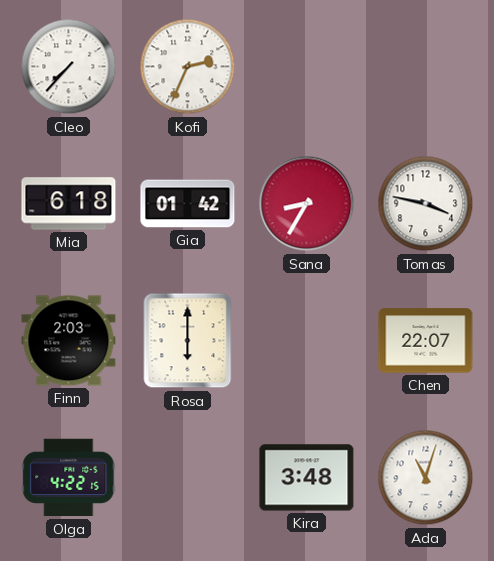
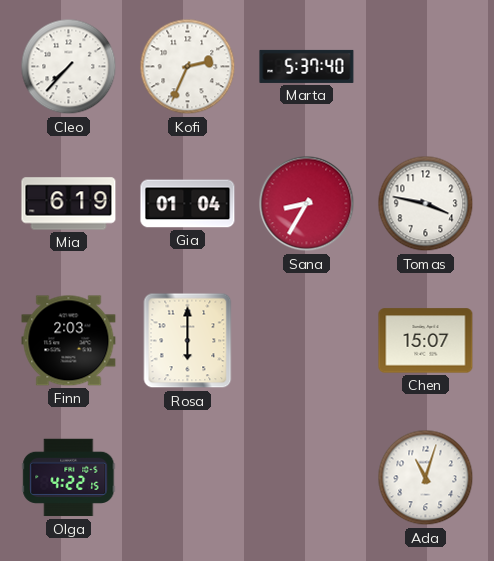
Marta: none -> 5:37 (307, 66)
Mia: 6:18 -> 6:19 (69, 204)
Gia: 01:42 -> 01:04 (188, 204)
Chen: 22:07 -> 15:07 (426, 341)
Kira: 3:48 -> none (307, 478)
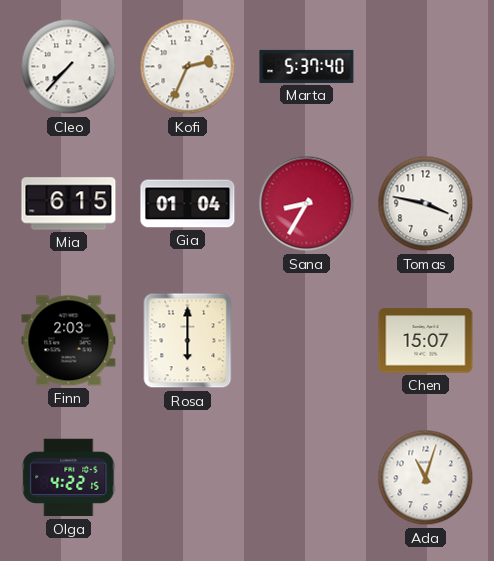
Mia: 6:19 -> 6:15 (69, 204)
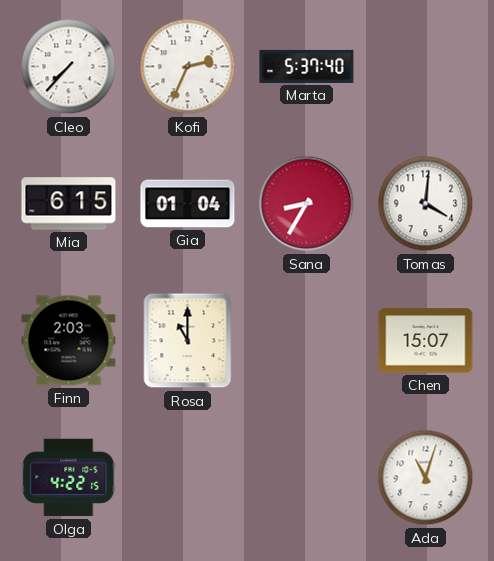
Tomas: 3:47 -> 4:01 (426, 204)
Rosa: 6:00 -> 11:00 (188, 341)
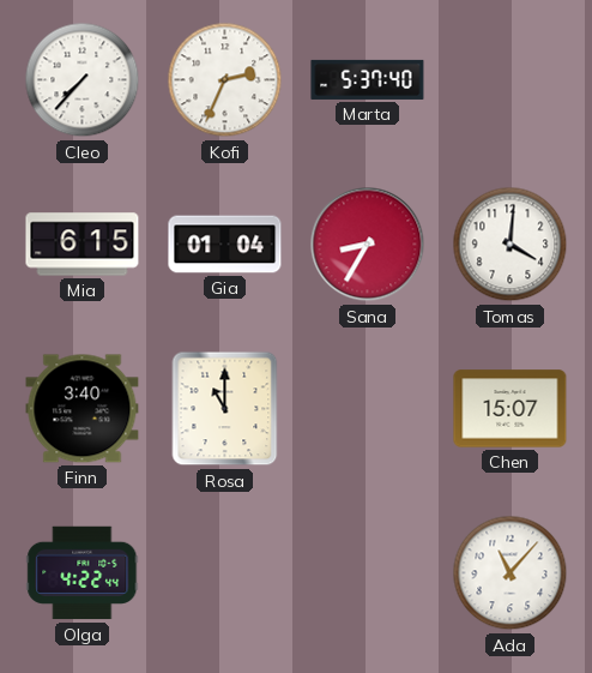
Finn: 2:03 -> 3:40 (83, 409)
Olga: 4:22:15 -> 4:22:44 (83, 573)
Ada: 11:03 -> 11:07 (511, 573)
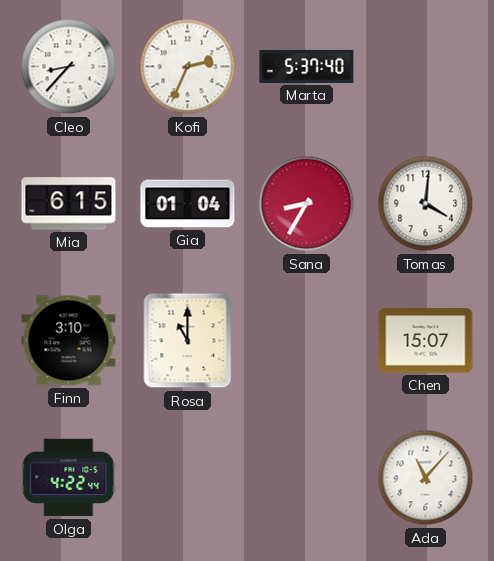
Cleo: 7:37 -> 8:37 (69, 67)
Finn: 3:40 -> 3:10 (69, 341)
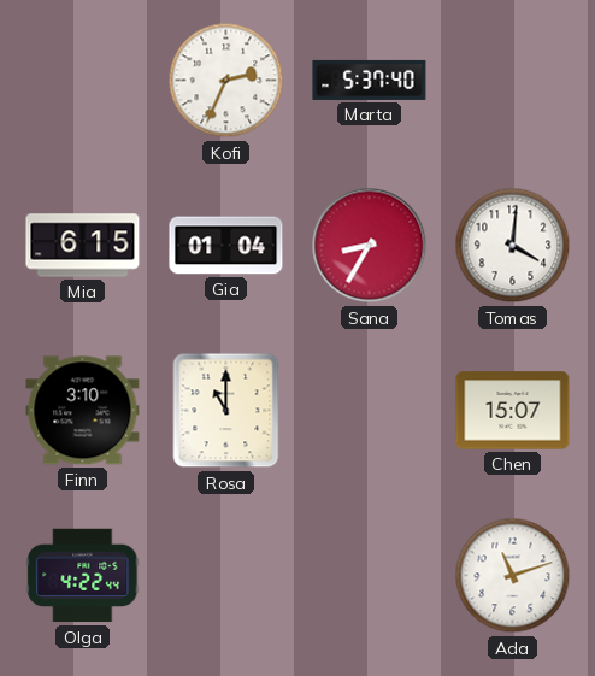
Cleo: 8:37 -> none (69, 67)
Ada: 11:07 -> 11:12 (513, 576)
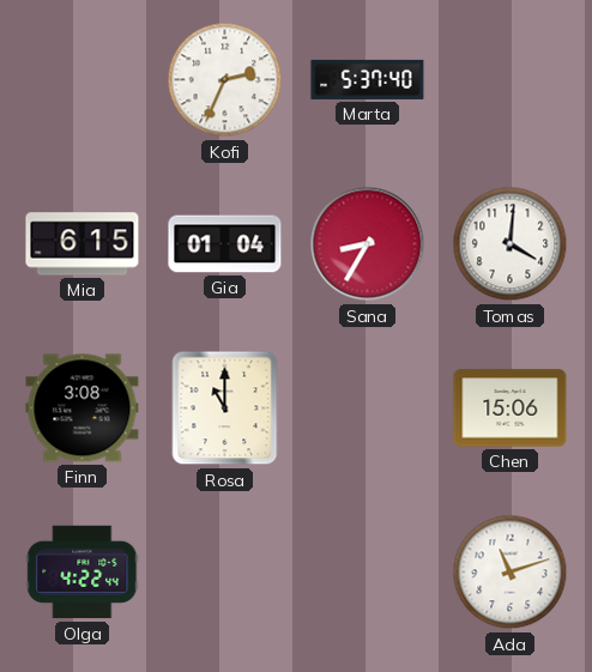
Finn: 3:10 -> 3:08 (83, 408)
Chen: 15:07 -> 15:06 (511, 408)
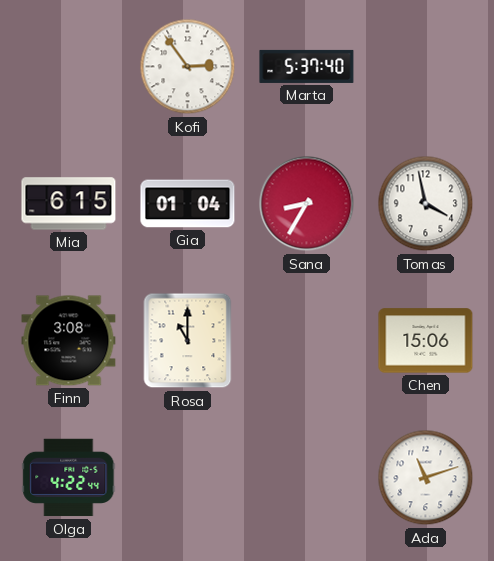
Kofi: 2:34 -> 2:54 (188, 67)
Tomas: 4:01 -> 3:58 (426, 204)
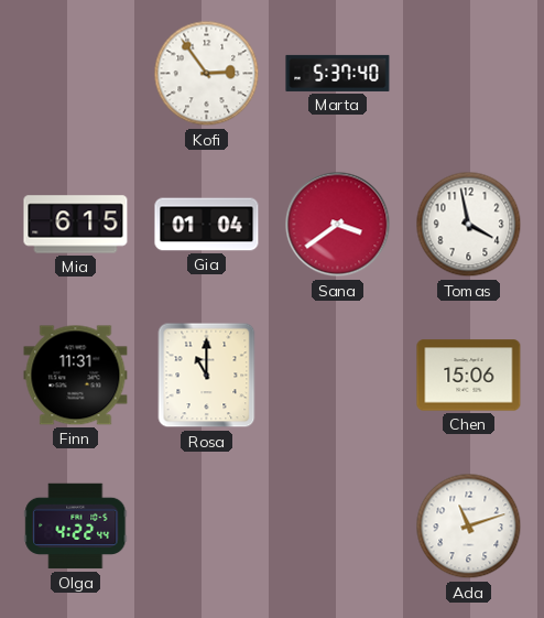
Sana: 8:35 -> 3:39 (338, 225)
Finn: 3:08 -> 11:31 (76, 376)
